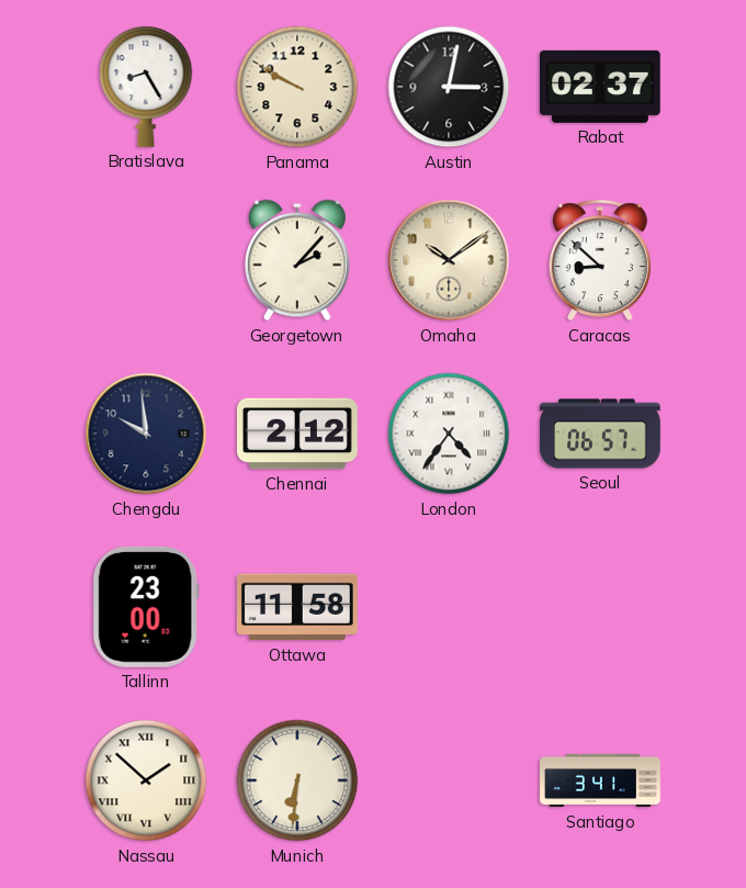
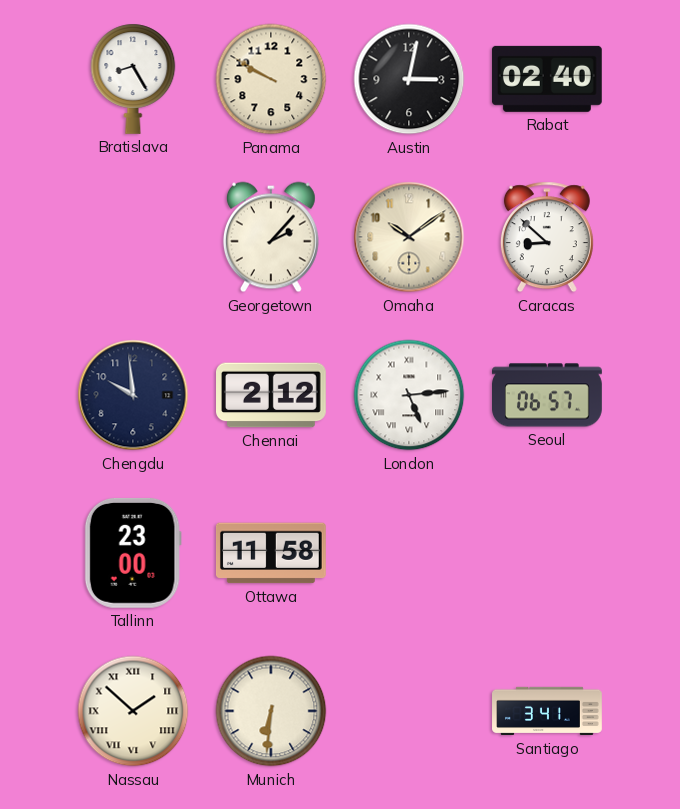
Rabat: 02:37 -> 02:40 (547, 79)
London: 4:36 -> 5:14 (409, 395)
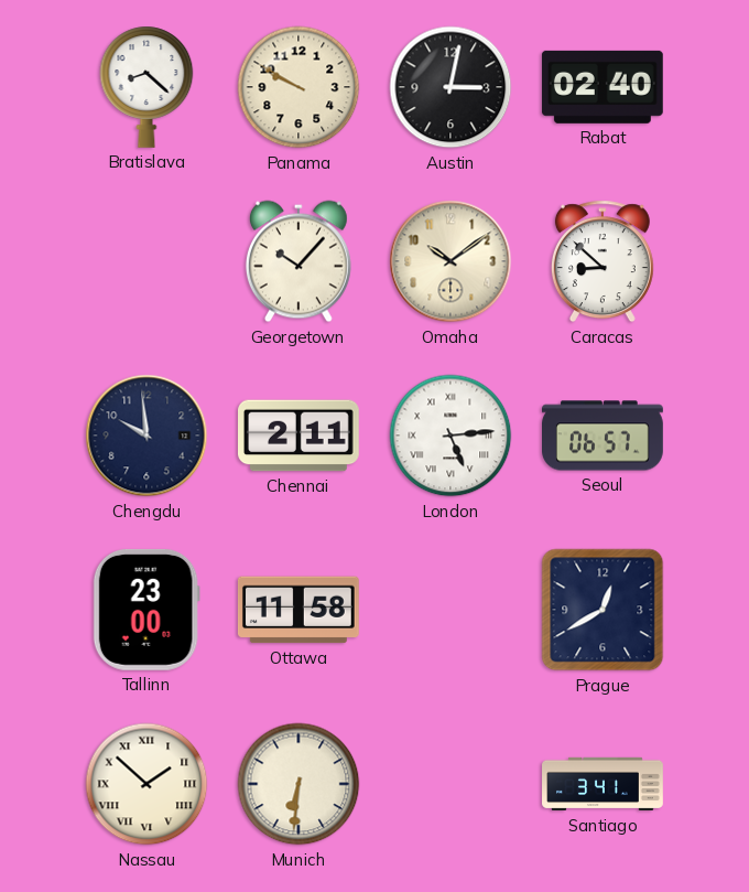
Bratislava: 8:25 -> 8:22 (146, 87)
Georgetown: 2:07 -> 10:07 (298, 261)
Chennai: 2:12 -> 2:11 (300, 436)
Prague: none -> 12:40 (603, 610)
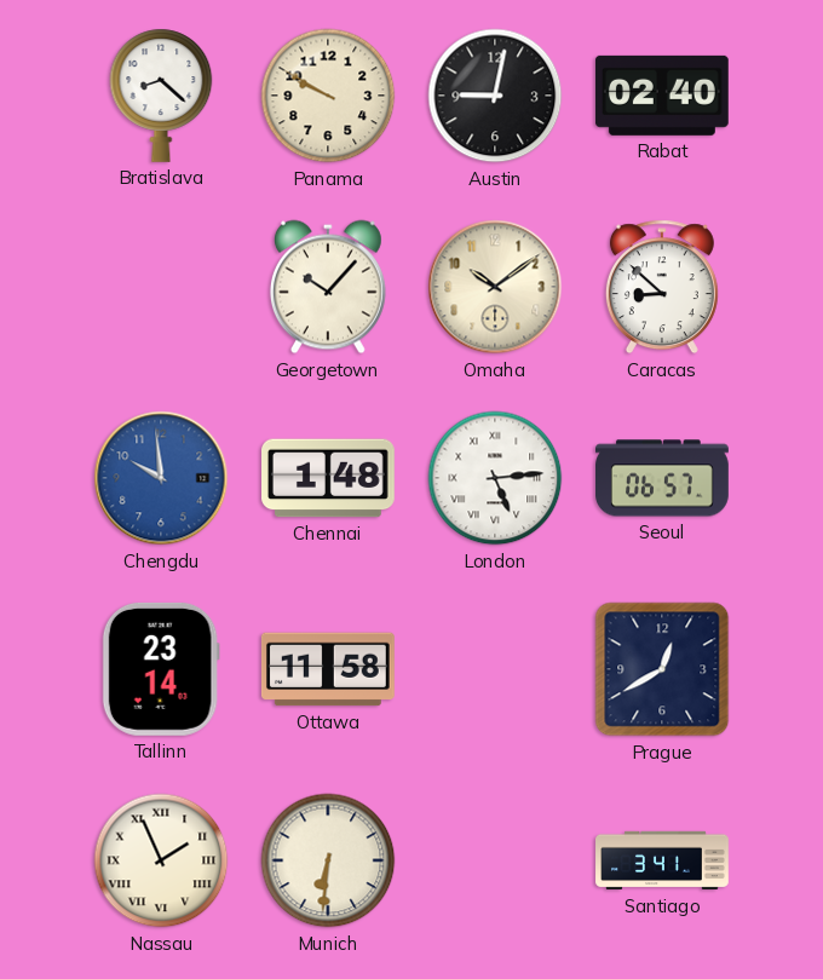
Austin: 3:02 -> 9:02 (495, 96)
Chengdu dial: navy -> blue (161, 478)
Chennai: 2:11 -> 1:48 (329, 478)
Tallinn: 23:00 -> 23:14 (161, 669)
Nassau: 1:52 -> 1:56 (161, 860)
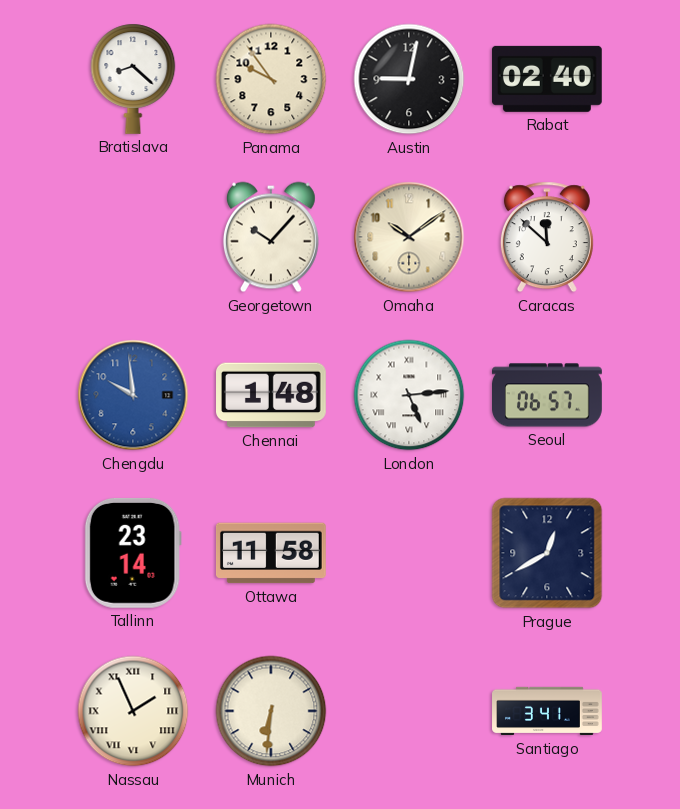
Panama: 9:50 -> 9:54 (271, 79)
Caracas: 8:52 -> 11:52 (547, 237)
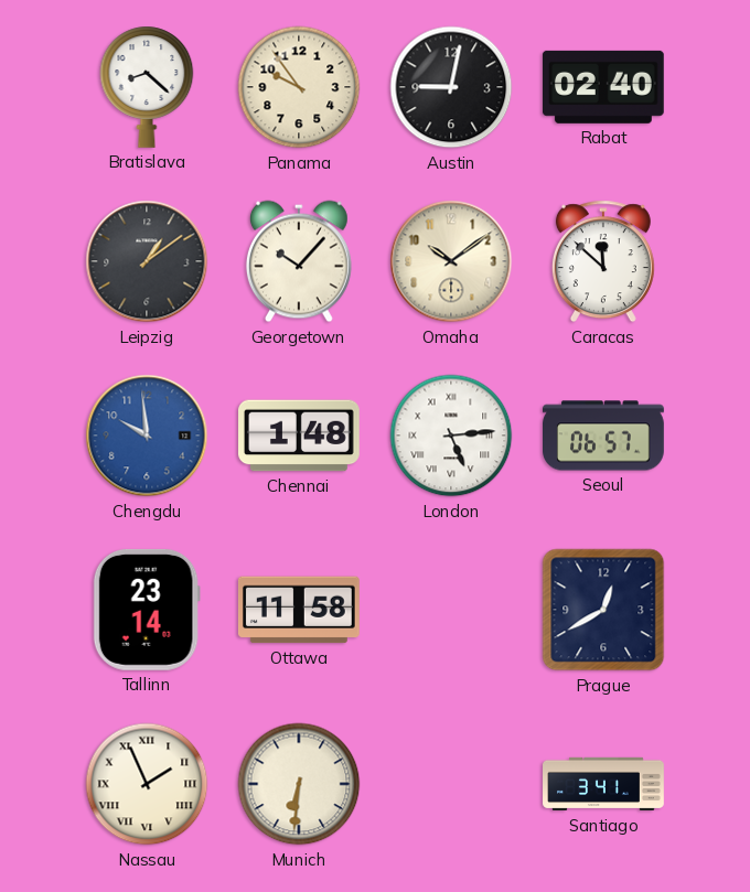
Leipzig: none -> 1:09 (147, 261)
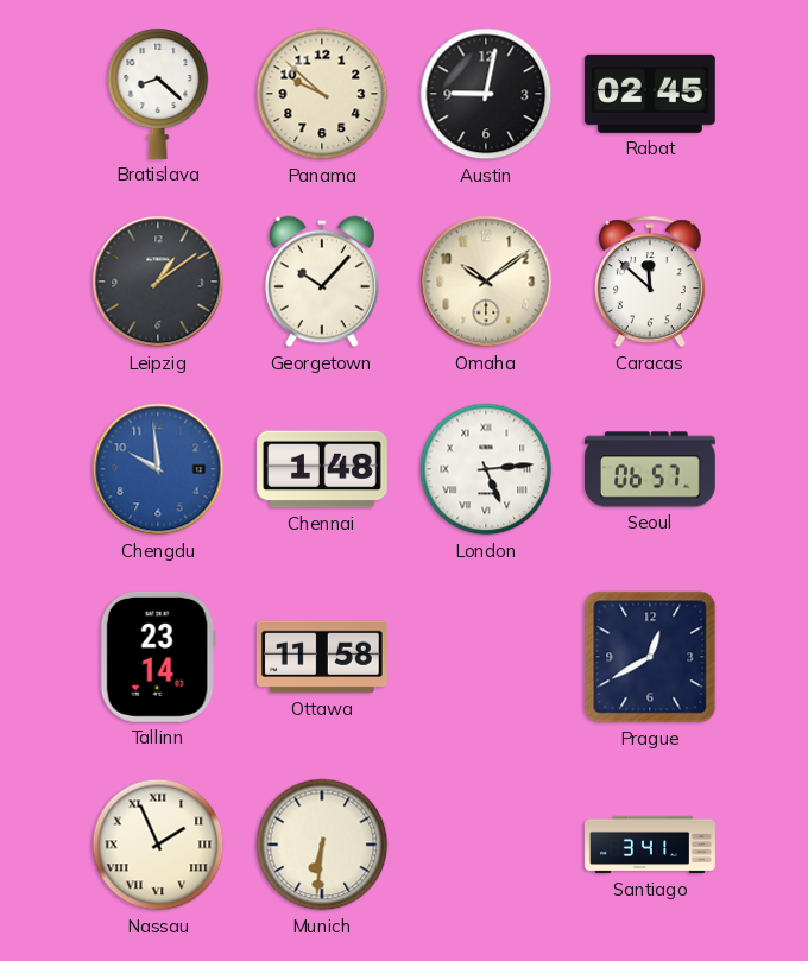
Panama: 9:54 -> 9:52 (322, 94)
Rabat: 02:40 -> 02:45 (650, 94)
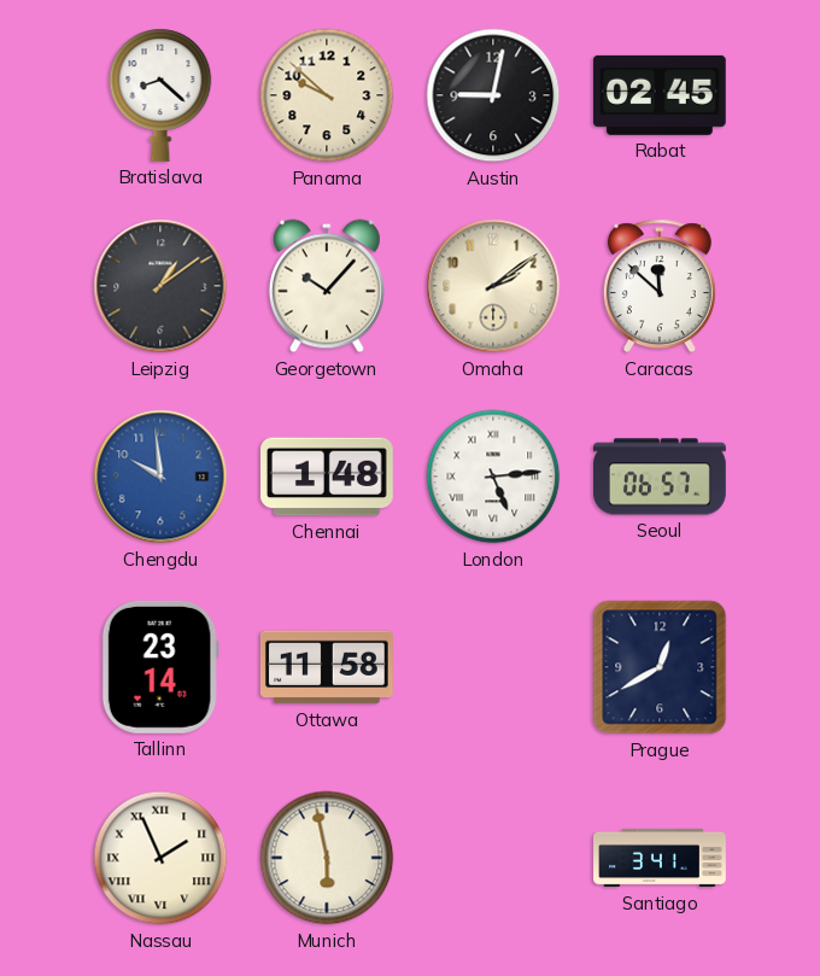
Omaha: 10:09 -> 2:09 (493, 286)
Munich: 6:31 -> 5:58 (327, 858)
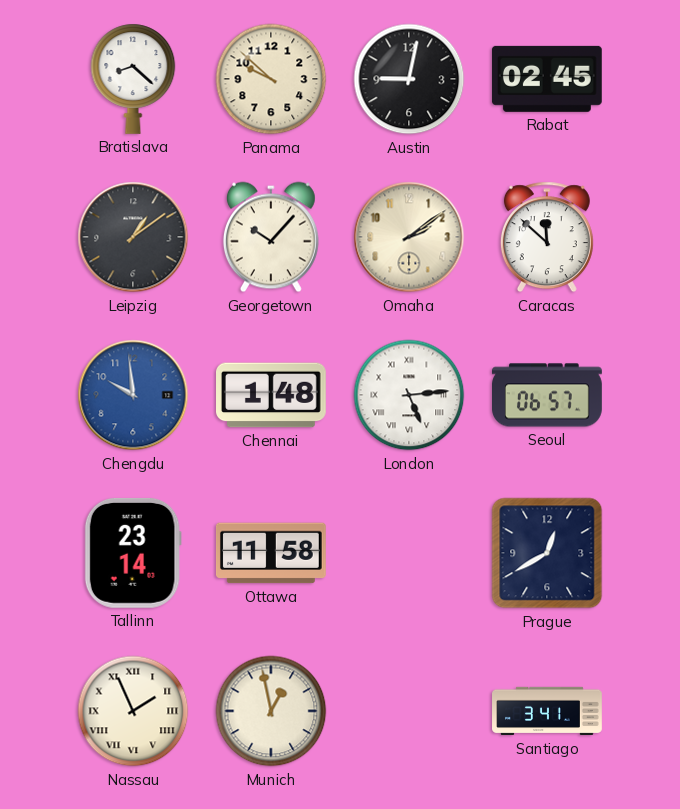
Munich: 5:58 -> 12:58 (271, 711)
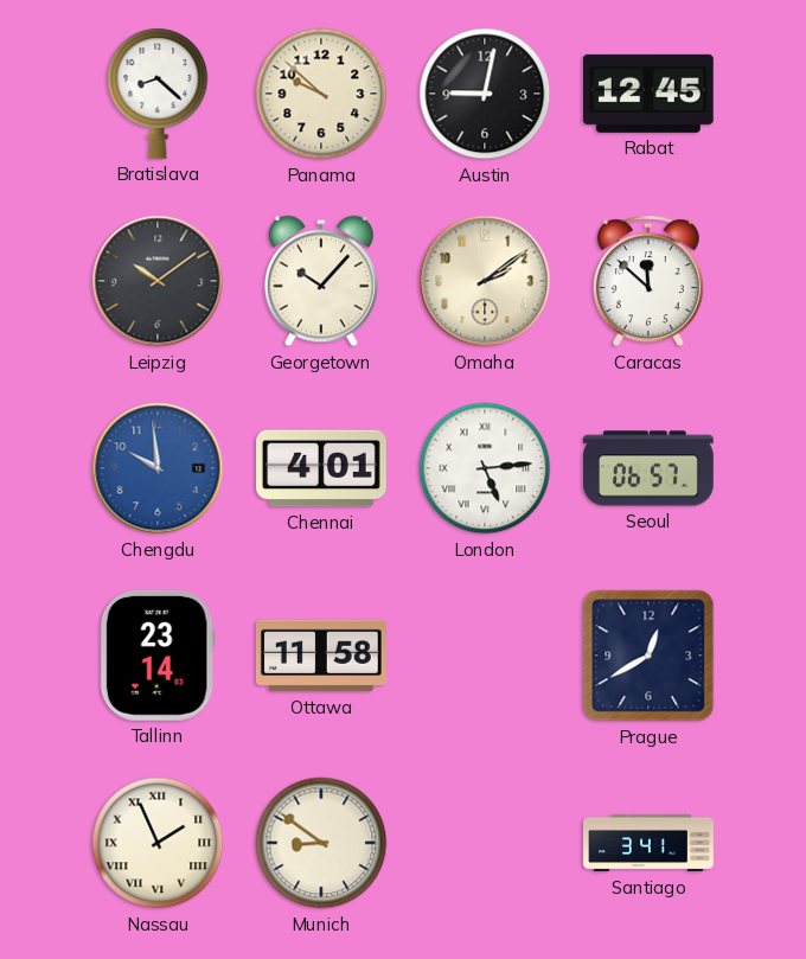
Rabat: 02:45 -> 12:45 (648, 94)
Leipzig: 1:09 -> 10:09 (158, 281)
Chennai: 1:48 -> 4:01 (322, 468)
Munich: 12:58 -> 8:51 (321, 843)
